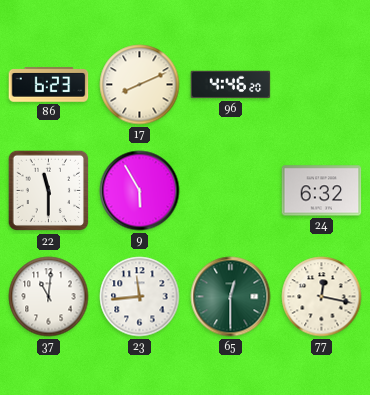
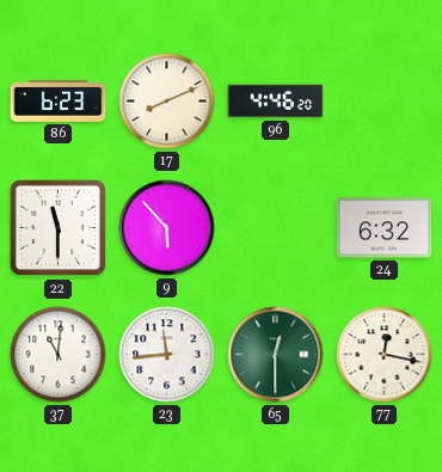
9: 5:55 -> 5:53 (167, 228)
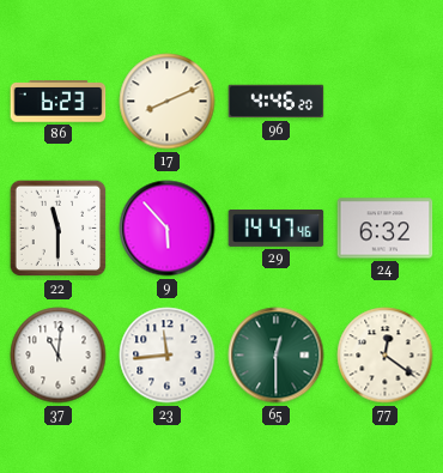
29: none -> 14:47 (277, 228)
77: 12:17 -> 12:21 (386, 356)
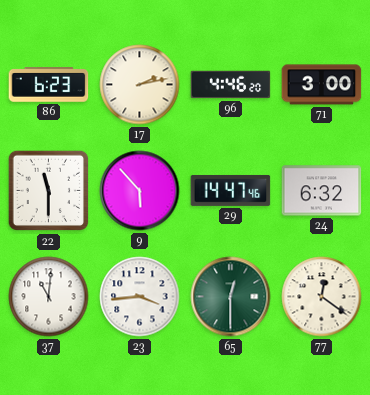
17: 8:11 -> 2:13 (140, 85)
71: none -> 3:00 (322, 85)
23: 11:44 -> 3:44 (140, 297)
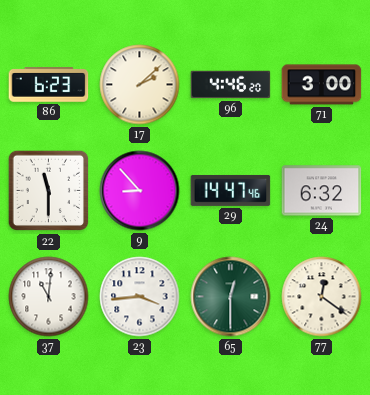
17: 2:13 -> 2:08 (140, 85)
9: 5:53 -> 8:53 (140, 191)
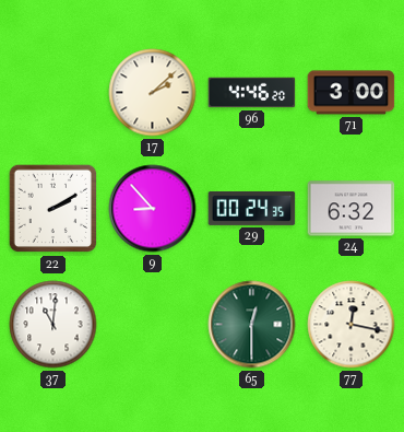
86: 6:23 -> none (49, 85)
22: 11:30 -> 2:10 (54, 209)
29: 14:47 -> 00:24 (252, 208)
23: 3:44 -> none (140, 297)
77: 12:21 -> 12:17 (352, 325)
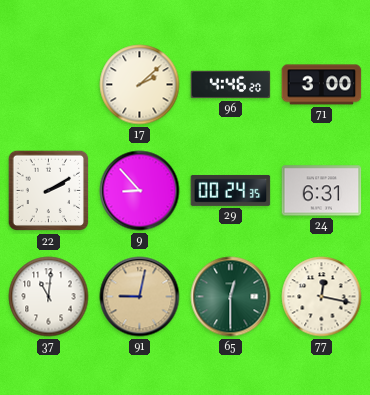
24: 6:32 -> 6:31 (322, 191)
91: none -> 9:02 (140, 297)
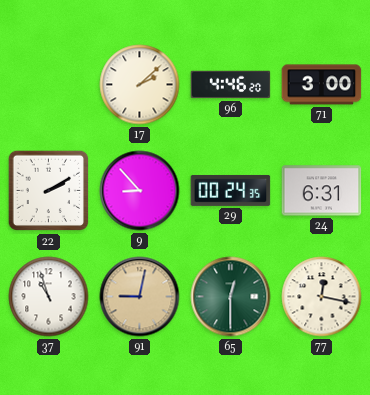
37: 11:01 -> 10:57 (49, 297)
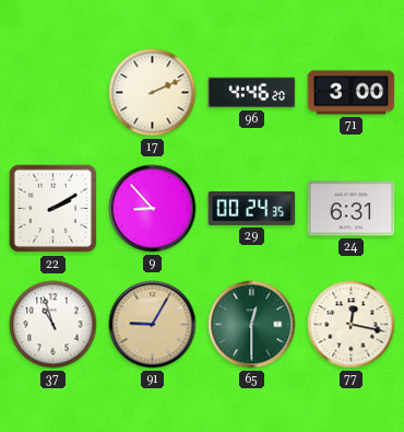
17: 2:08 -> 2:11 (153, 93)
91: 9:02 -> 9:05 (153, 325)
